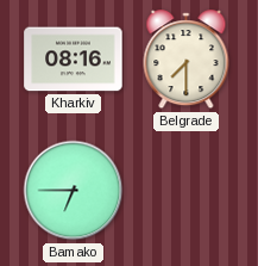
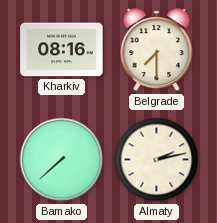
Bamako: 6:45 -> 7:38 (62, 160)
Almaty: none -> 2:13 (157, 160)
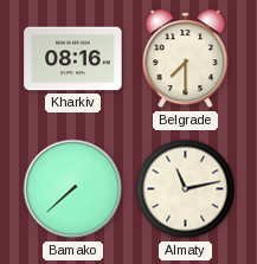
Almaty: 2:13 -> 11:13 (186, 189)
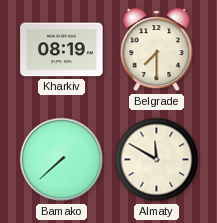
Kharkiv: 08:16 -> 08:19 (62, 50)
Almaty: 11:13 -> 11:50 (157, 160)
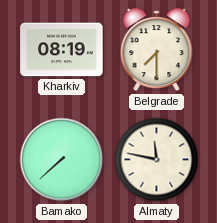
Almaty: 11:50 -> 11:47 (157, 160)
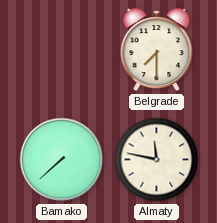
Kharkiv: 08:19 -> none (62, 50)
